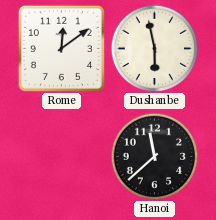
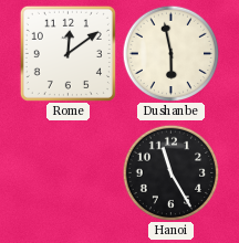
Hanoi: 11:38 -> 11:25 (170, 172)
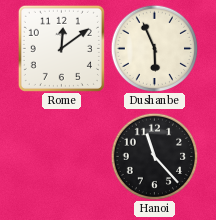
Dushanbe: 5:58 -> 5:56 (154, 48)
Hanoi: 11:25 -> 11:23 (154, 156)
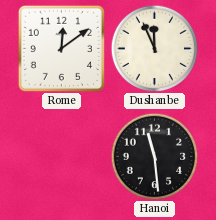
Dushanbe: 5:56 -> 11:56 (154, 48)
Hanoi: 11:23 -> 11:29 (154, 156)
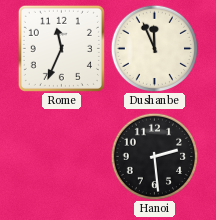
Rome: 12:09 -> 11:34 (61, 48)
Hanoi: 11:29 -> 2:29 (154, 156)
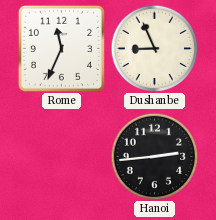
Dushanbe: 11:56 -> 8:56 (154, 48)
Hanoi: 2:29 -> 2:44 (154, 156)
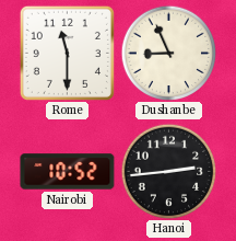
Rome: 11:34 -> 11:30 (67, 53)
Nairobi: none -> 10:52 (68, 172)
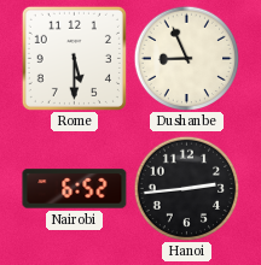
Rome: 11:30 -> 5:30 (74, 58)
Nairobi: 10:52 -> 6:52 (75, 189)
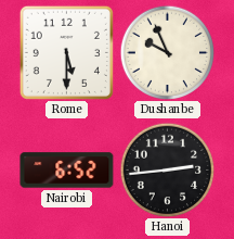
Dushanbe: 8:56 -> 9:56 (167, 52)
